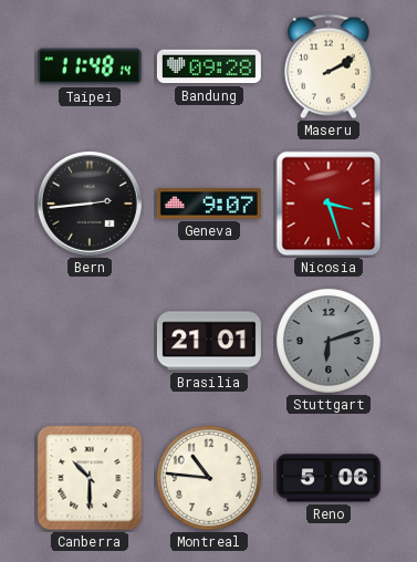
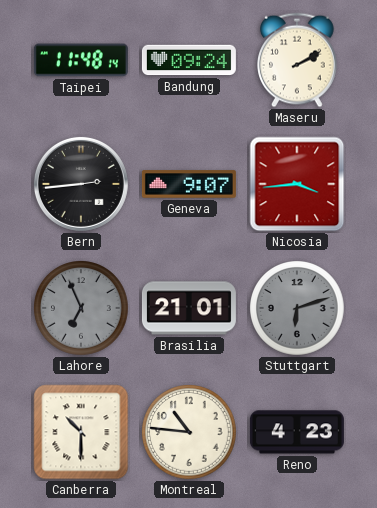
Bandung: 09:28 -> 09:24 (189, 60)
Nicosia: 3:27 -> 3:44 (297, 184)
Lahore: none -> 6:56 (82, 309)
Reno: 5:06 -> 4:23 (297, 432)
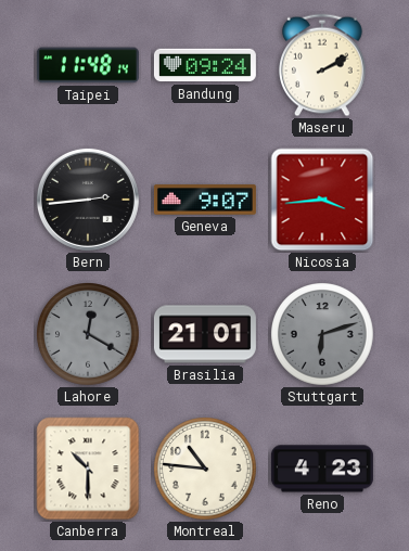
Lahore: 6:56 -> 12:20 (89, 335)
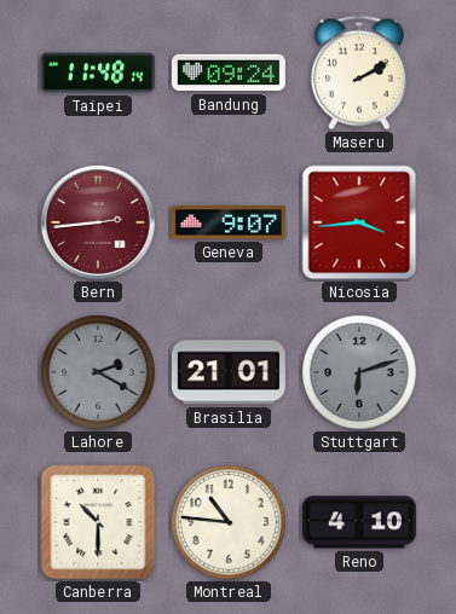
Bern dial: black -> burgundy (98, 222)
Lahore: 12:20 -> 2:20 (99, 373)
Reno: 4:23 -> 4:10 (359, 522)
